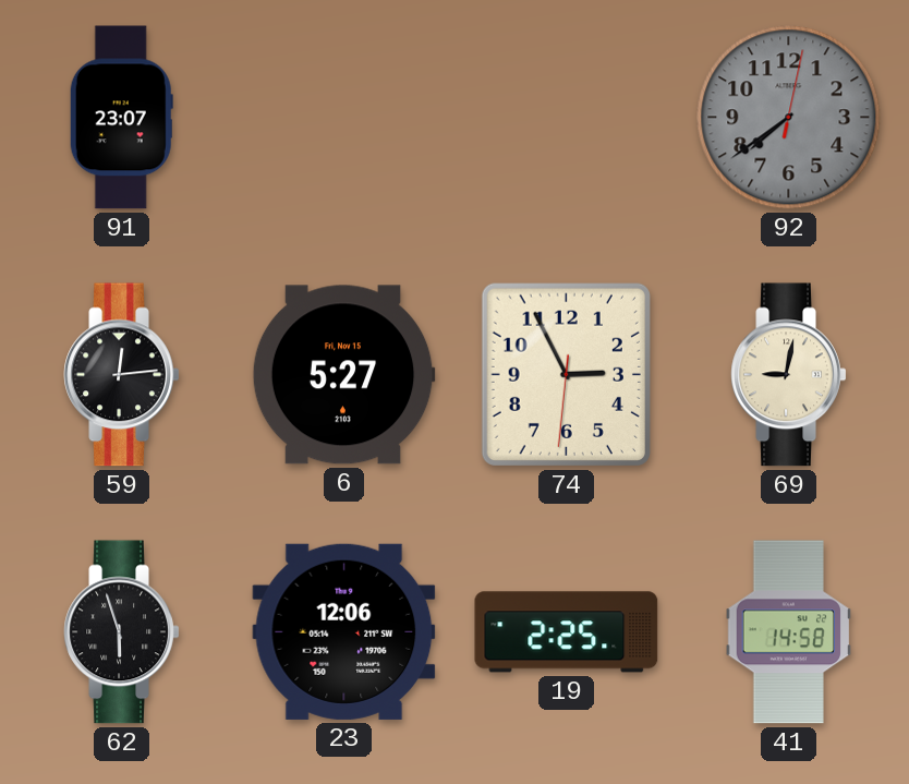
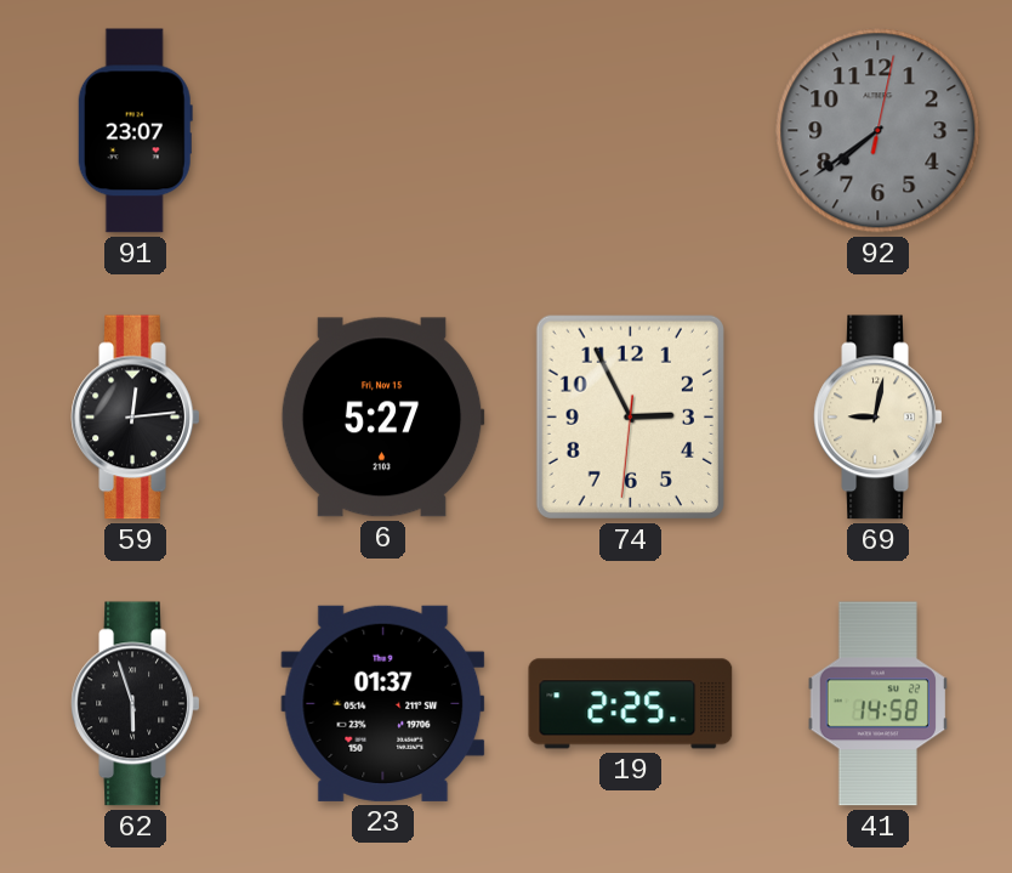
23: 12:06 -> 01:37 (383, 703)
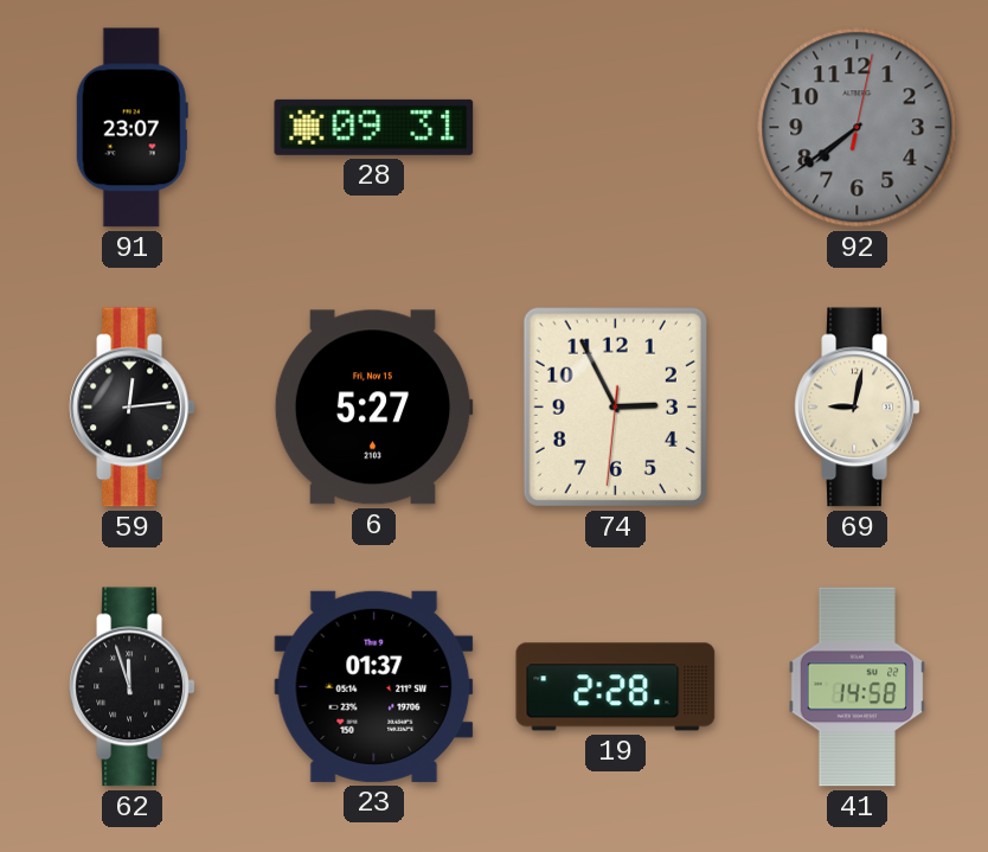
28: none -> 09:31 (374, 127)
62: 5:57 -> 11:57 (133, 687)
19: 2:25 -> 2:28 (616, 687)
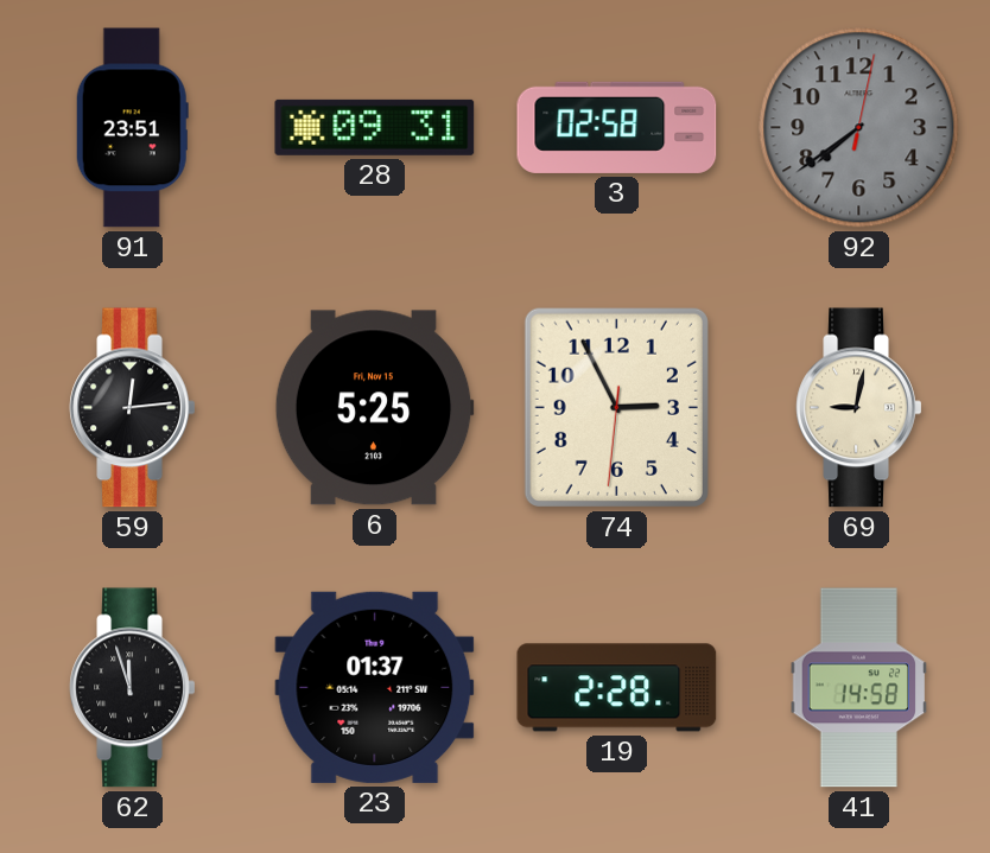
91: 23:07 -> 23:51 (132, 128)
3: none -> 02:58 (617, 127)
6: 5:27 -> 5:25 (374, 408)
